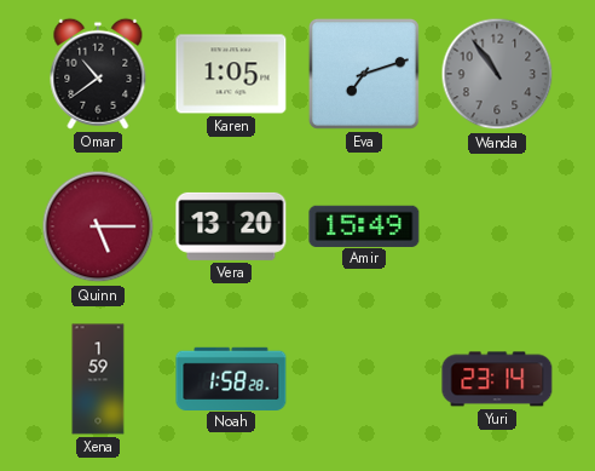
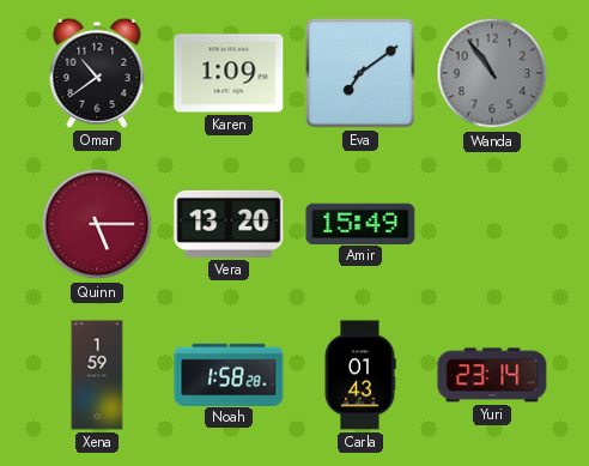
Karen: 1:05 -> 1:09 (229, 73)
Eva: 7:12 -> 7:09 (360, 73)
Carla: none -> 01:43 (360, 375)
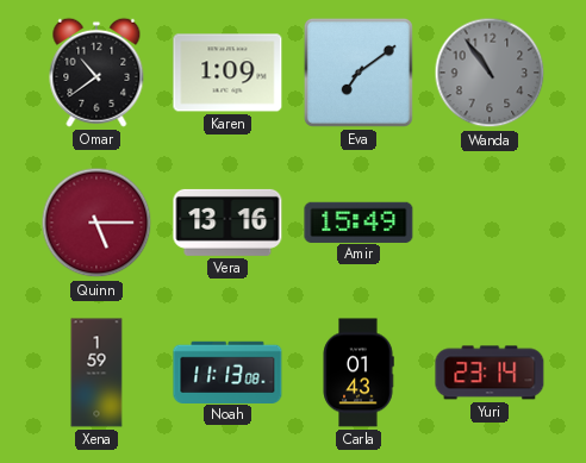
Vera: 13:20 -> 13:16 (227, 223)
Noah: 1:58 -> 11:13 (227, 371)
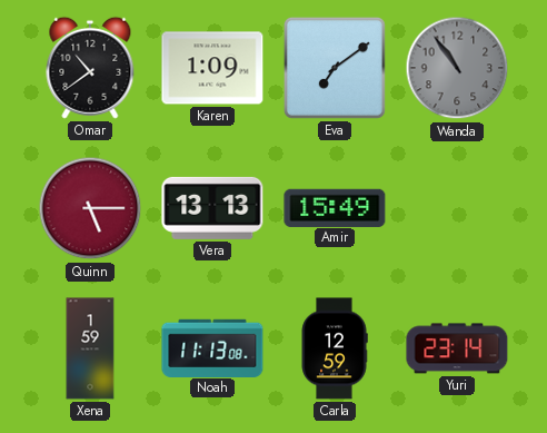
Vera: 13:16 -> 13:13 (212, 208)
Carla: 01:43 -> 12:59 (335, 348)
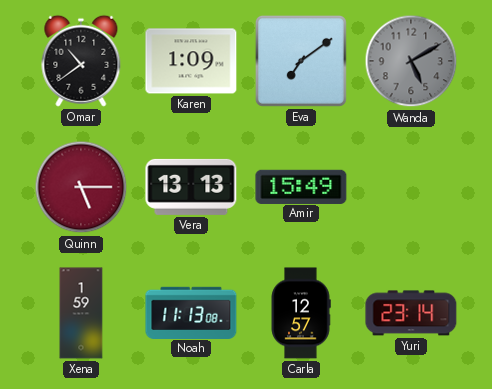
Wanda: 10:54 -> 5:10 (411, 61)
Carla: 12:59 -> 12:57 (301, 313)
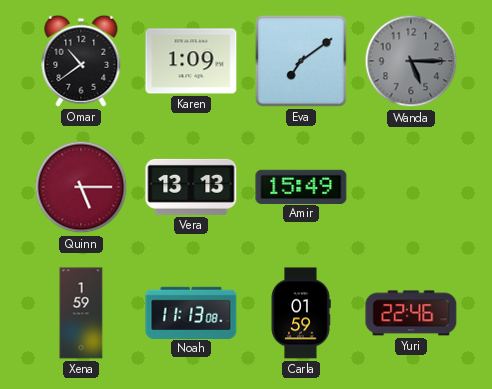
Wanda: 5:10 -> 5:15 (411, 61)
Carla: 12:57 -> 01:59 (301, 313)
Yuri: 23:14 -> 22:46 (411, 313)
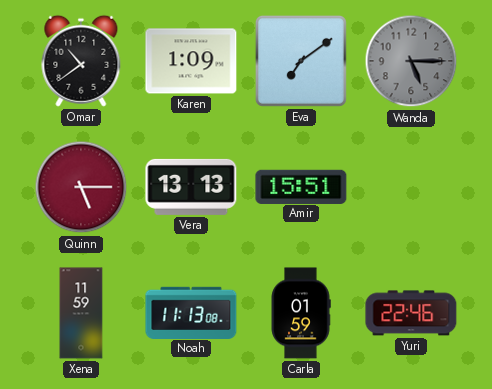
Amir: 15:49 -> 15:51 (301, 186)
Xena: 1:59 -> 11:59 (81, 313)
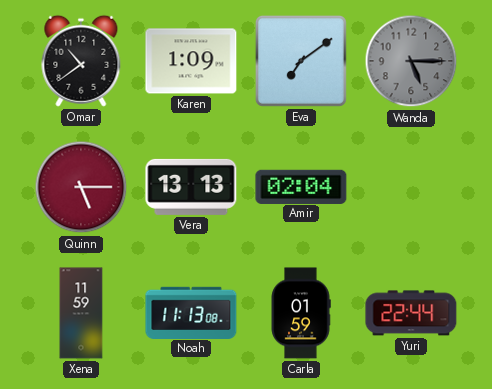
Amir: 15:51 -> 02:04 (301, 186)
Yuri: 22:46 -> 22:44 (411, 313)
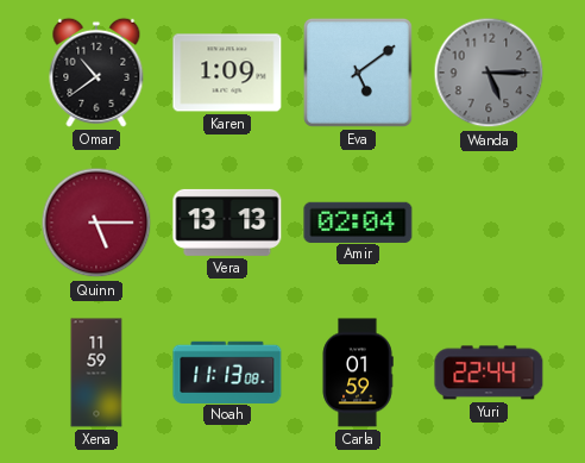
Eva: 7:09 -> 5:09 (358, 73)
